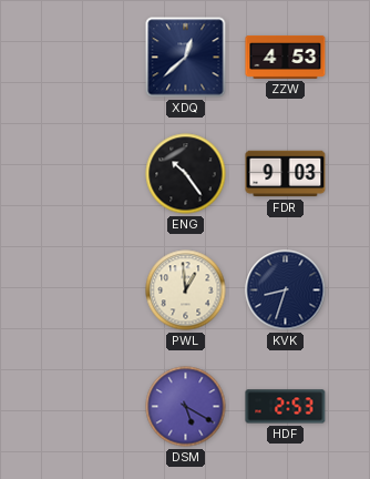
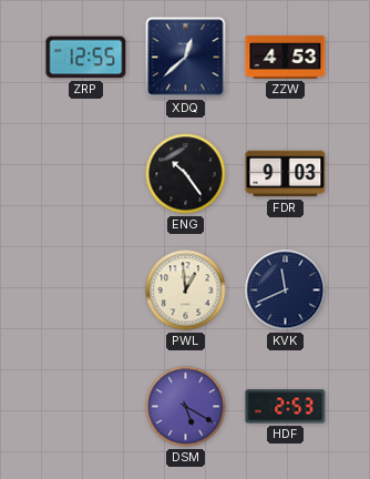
ZRP: none -> 12:55 (86, 58)
KVK: 8:33 -> 11:41 (286, 291)
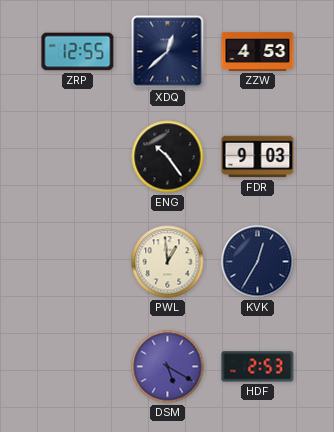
KVK: 11:41 -> 12:35 (258, 262)
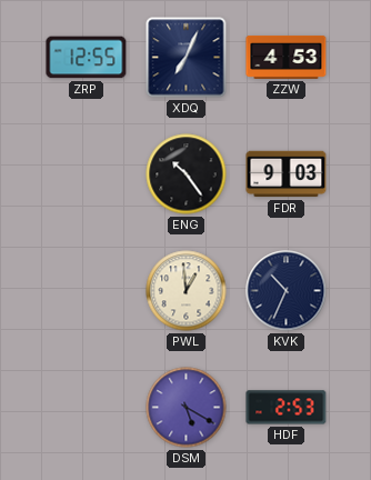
XDQ: 12:38 -> 7:04 (187, 58)
KVK: 12:35 -> 10:34 (287, 291)
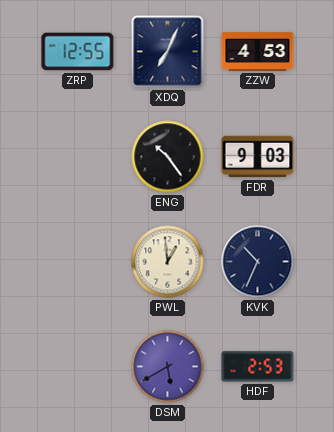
DSM: 5:20 -> 5:40 (168, 367)
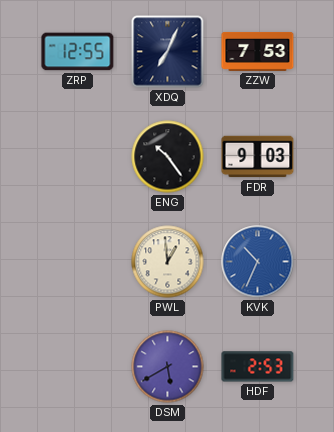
ZZW: 4:53 -> 7:53 (258, 51)
KVK dial: navy -> blue (258, 262)
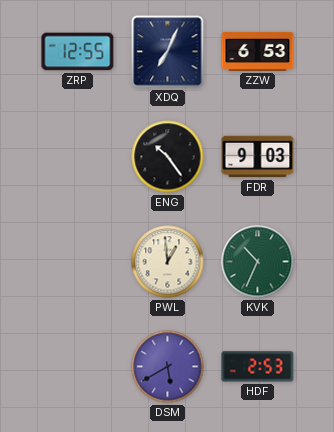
ZZW: 7:53 -> 6:53 (258, 51)
KVK dial: blue -> green (258, 262)
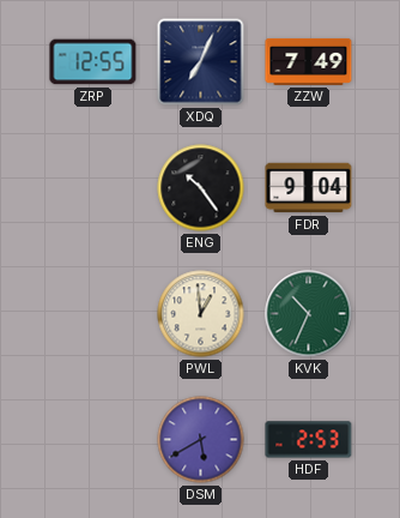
ZZW: 6:53 -> 7:49 (309, 61)
FDR: 9:03 -> 9:04 (309, 188)
